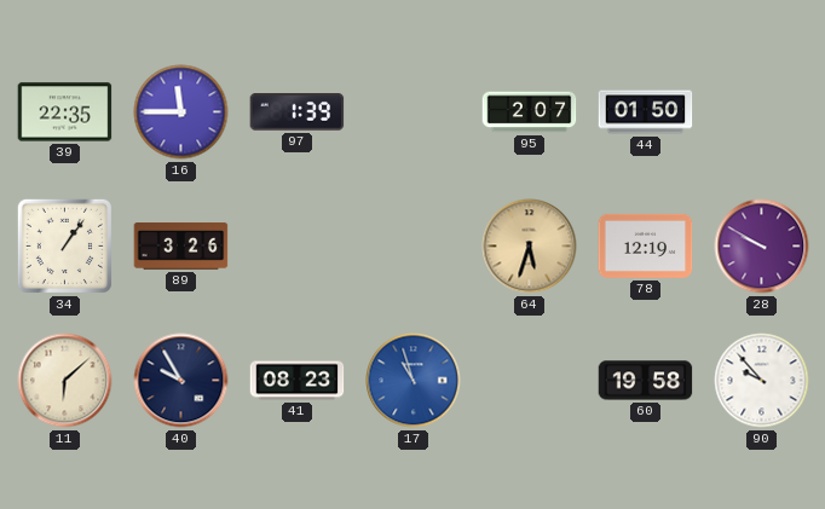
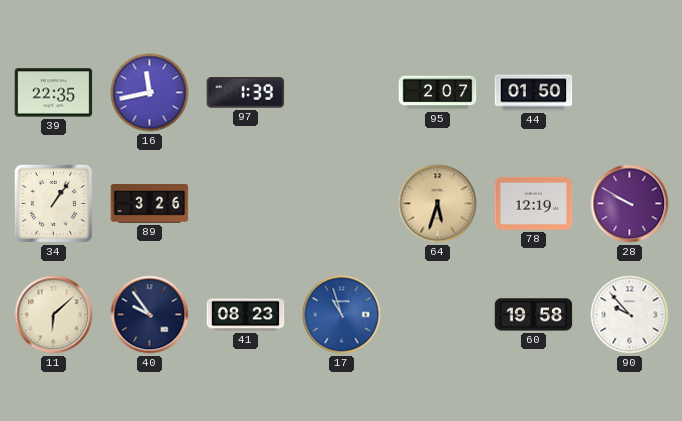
16: 11:45 -> 11:43 (150, 93)
40: 9:55 -> 9:54 (150, 315)
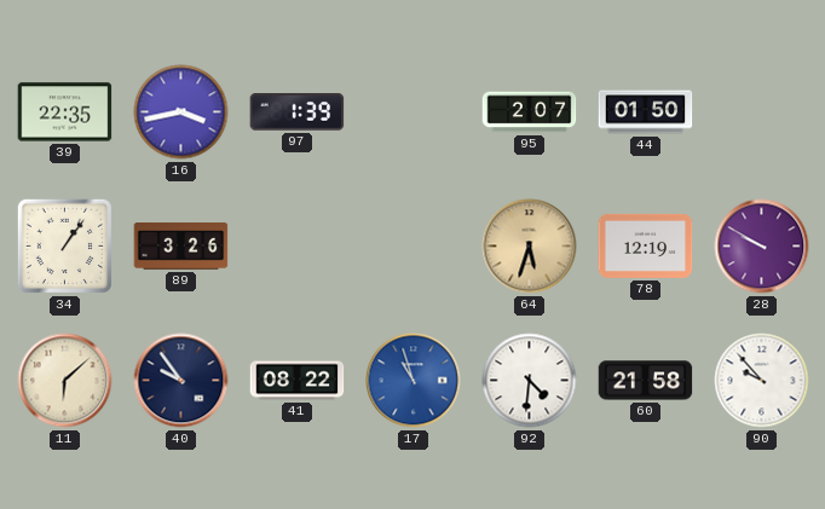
16: 11:43 -> 3:43 (181, 112)
41: 08:23 -> 08:22 (298, 381)
92: none -> 4:31 (530, 381)
60: 19:58 -> 21:58 (646, 381)
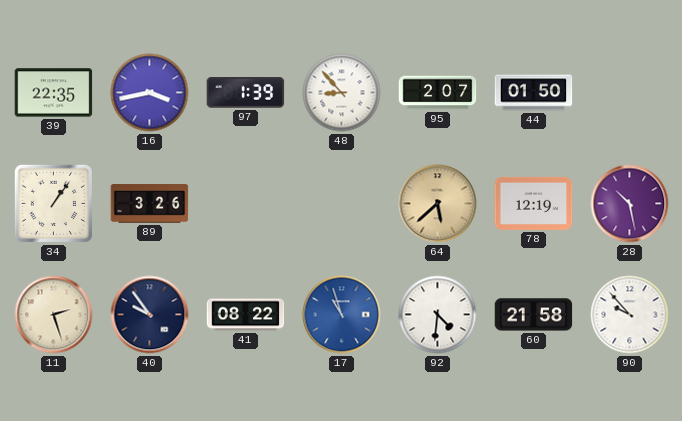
48: none -> 8:53 (342, 93)
64: 5:33 -> 5:38 (438, 204)
28: 9:50 -> 10:28 (630, 204)
11: 6:08 -> 2:27 (54, 315)
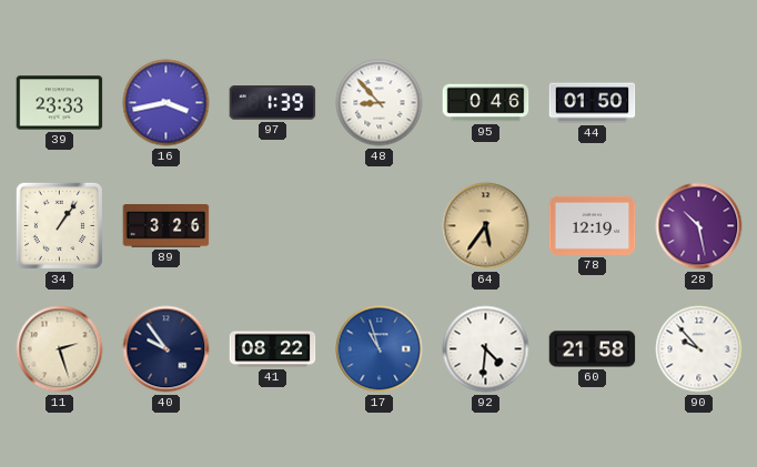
39: 22:35 -> 23:33 (60, 103)
95: 2:07 -> 0:46 (486, 103)
64: 5:38 -> 5:36 (486, 226)
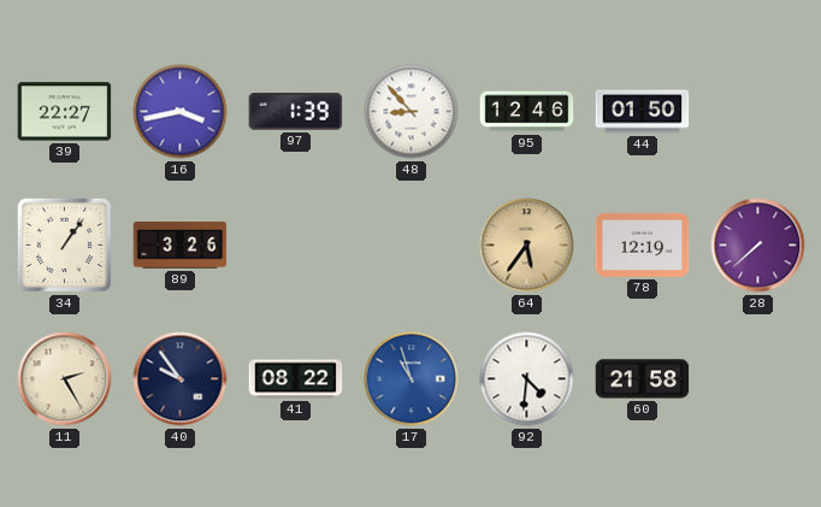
39: 23:33 -> 22:27 (65, 112)
95: 0:46 -> 12:46 (527, 112)
28: 10:28 -> 7:38 (758, 246)
11: 2:27 -> 2:25 (65, 379)
90: 9:53 -> none (699, 349)
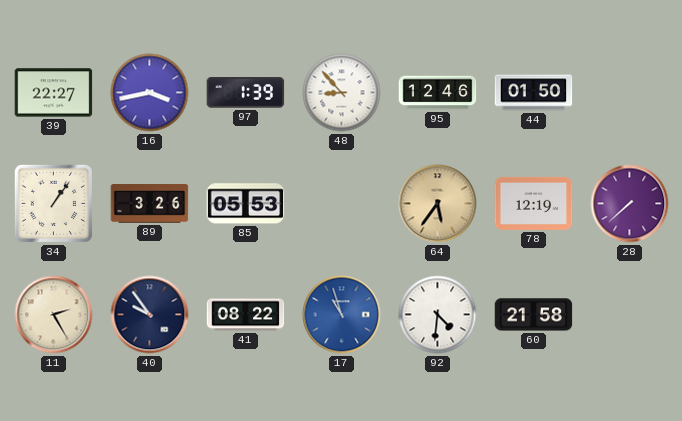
85: none -> 05:53 (246, 204)
